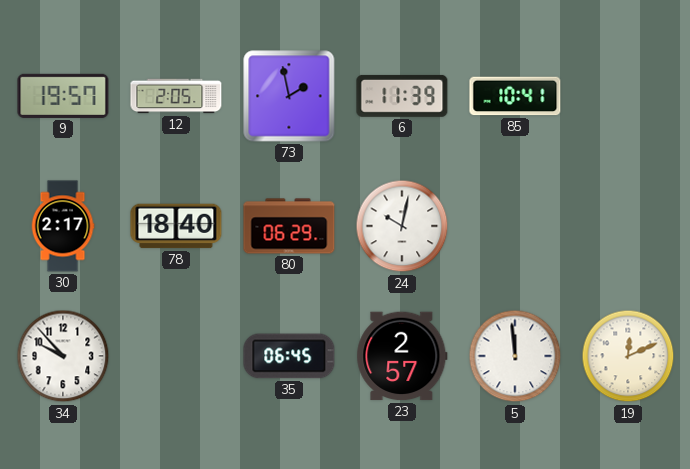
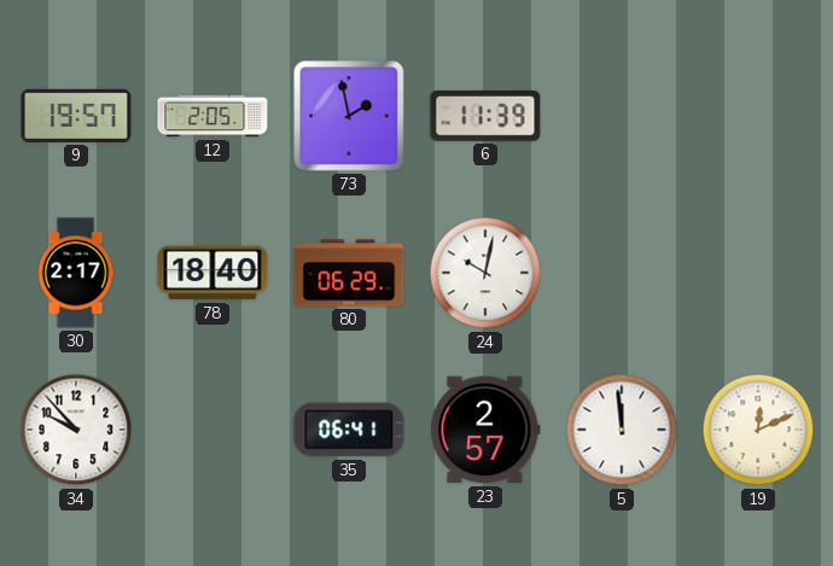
85: 10:41 -> none (515, 96)
35: 06:45 -> 06:41 (349, 430)
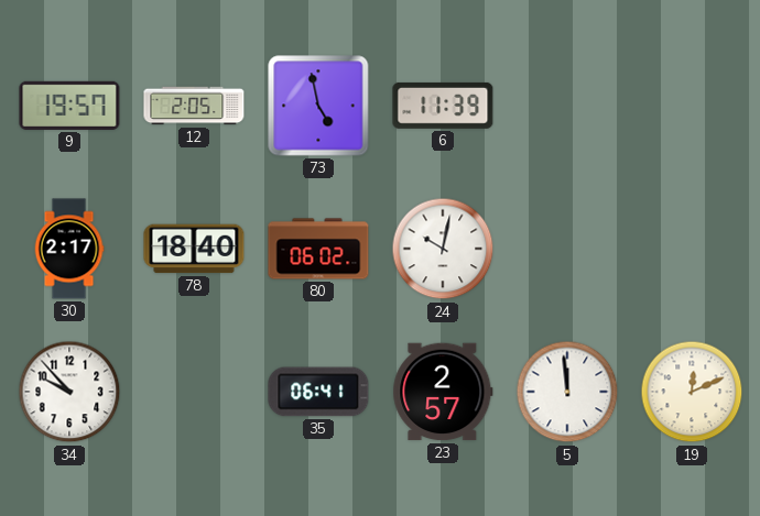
73: 1:58 -> 4:58 (318, 106)
80: 06:29 -> 06:02 (318, 249)
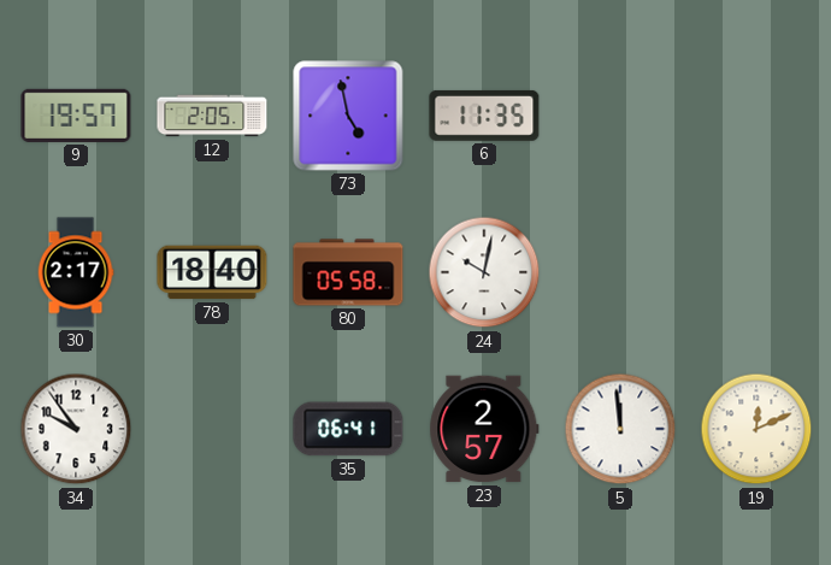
6: 11:39 -> 11:35 (484, 116)
80: 06:02 -> 05:58 (348, 272)
34: 9:53 -> 9:54 (76, 429)
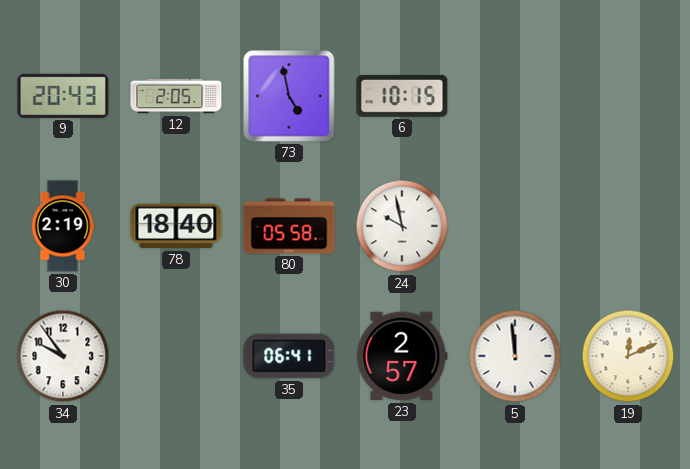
9: 19:57 -> 20:43 (63, 96)
6: 11:35 -> 10:15 (402, 96)
30: 2:17 -> 2:19 (63, 226)
24: 10:02 -> 9:58 (402, 226)
